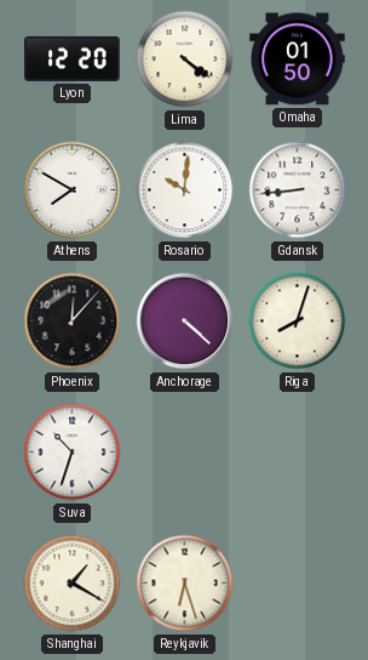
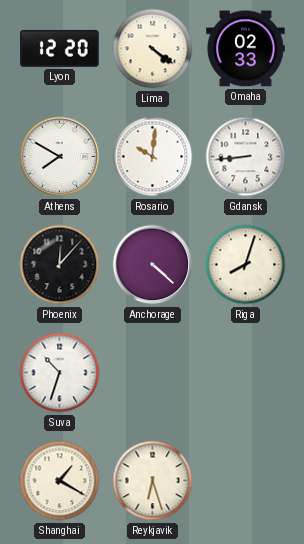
Omaha: 01:50 -> 02:33 (246, 49)
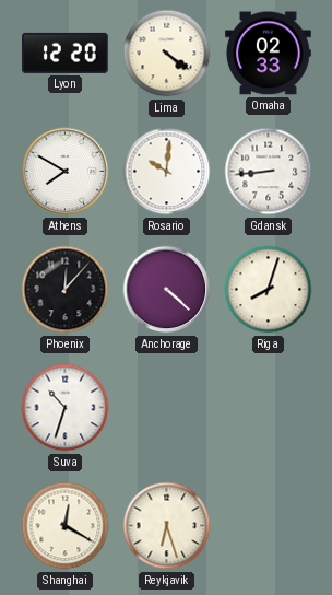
Shanghai: 1:20 -> 12:20 (66, 526)
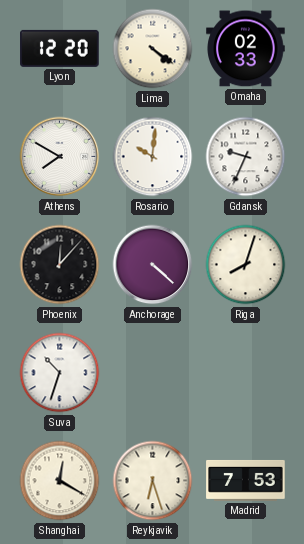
Gdansk: 8:44 -> 9:34 (246, 157)
Madrid: none -> 7:53 (246, 480)
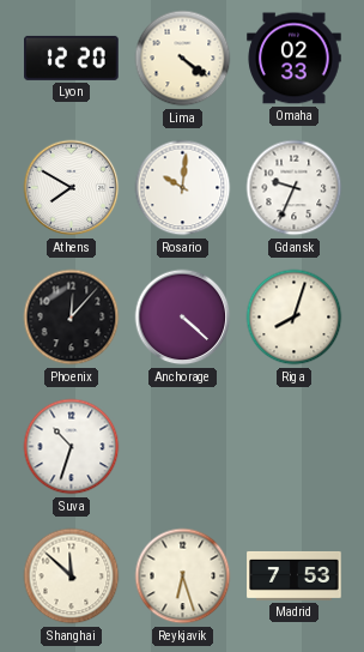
Shanghai: 12:20 -> 11:52 (72, 576)
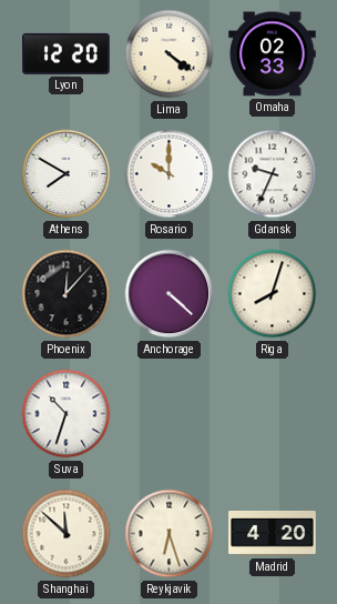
Rosario: 10:01 -> 10:00 (170, 174)
Madrid: 7:53 -> 4:20 (273, 533)
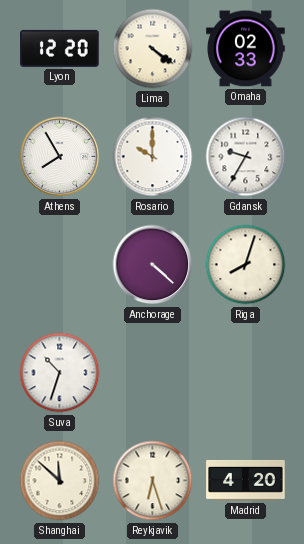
Athens: 7:50 -> 7:55 (60, 157)
Gdansk: 9:34 -> 9:35 (246, 157)
Phoenix: 12:07 -> none (67, 294)
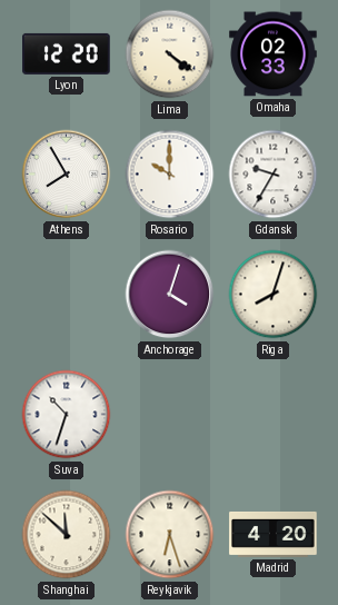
Anchorage: 4:22 -> 4:03 (170, 295)
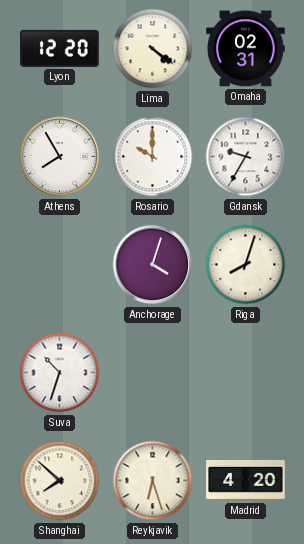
Omaha: 02:33 -> 02:31 (246, 49)
Shanghai: 11:52 -> 7:52 (60, 481)
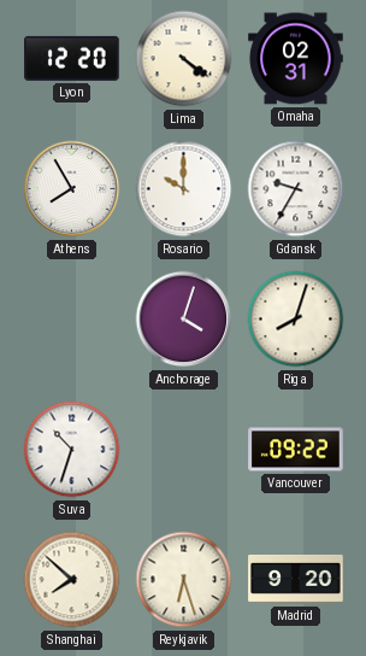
Vancouver: none -> 09:22 (296, 450)
Madrid: 4:20 -> 9:20 (296, 579)
